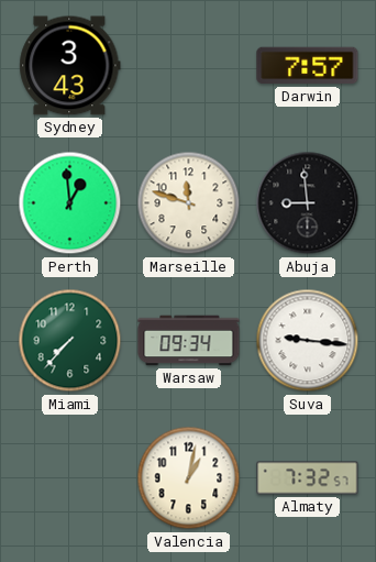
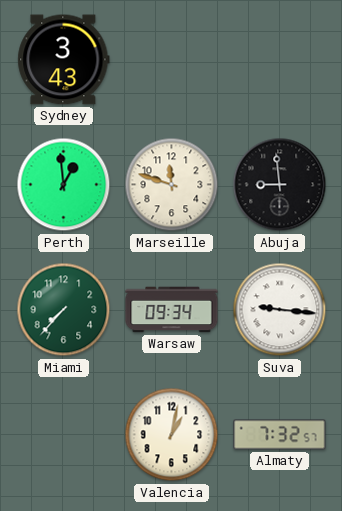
Darwin: 7:57 -> none (308, 66)
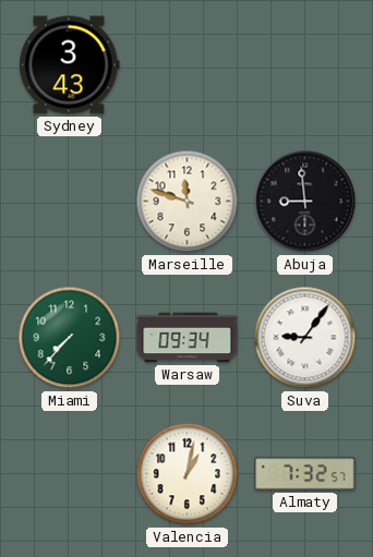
Perth: 12:59 -> none (64, 185)
Suva: 9:16 -> 9:06 (305, 338)
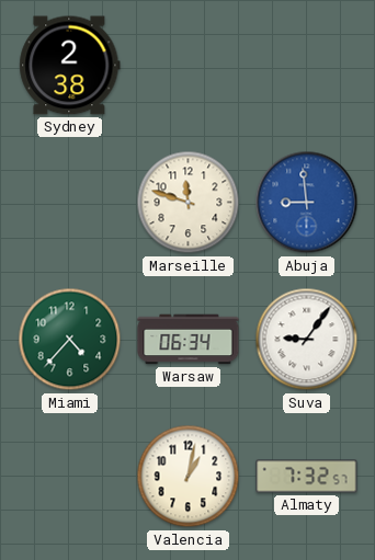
Sydney: 3:43 -> 2:38 (70, 66)
Abuja dial: black -> blue (307, 203)
Miami: 7:37 -> 4:37 (70, 340)
Warsaw: 09:34 -> 06:34 (189, 340)
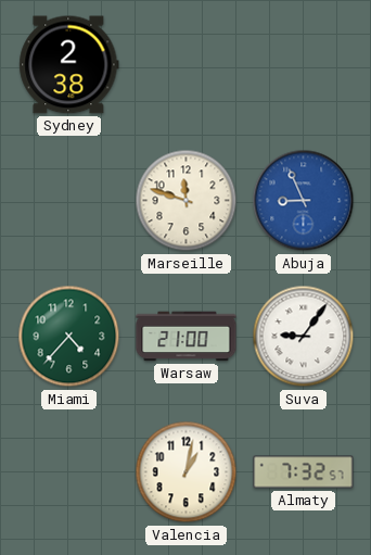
Abuja: 8:59 -> 8:56 (304, 201)
Warsaw: 06:34 -> 21:00 (187, 337)
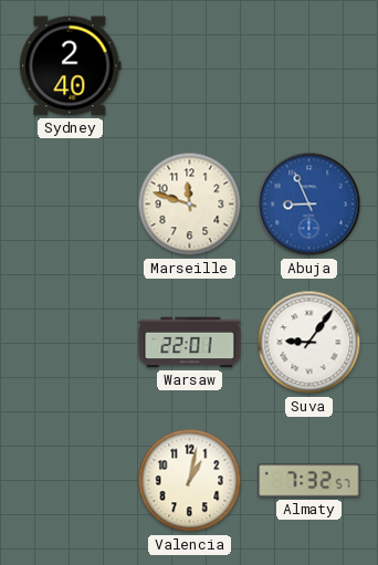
Sydney: 2:38 -> 2:40 (71, 66)
Miami: 4:37 -> none (69, 337)
Warsaw: 21:00 -> 22:01 (190, 343)
